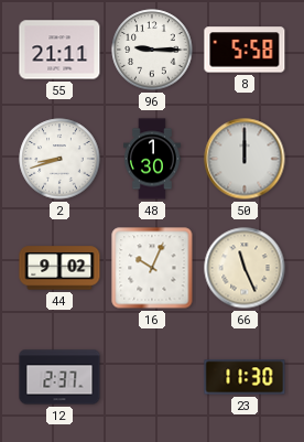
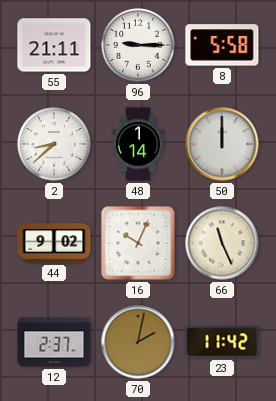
2: 8:42 -> 8:38 (54, 144)
48: 1:30 -> 1:14 (138, 144)
70: none -> 2:02 (138, 342)
23: 11:30 -> 11:42 (222, 342)
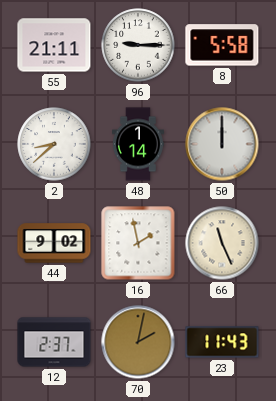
16: 10:04 -> 1:58 (138, 243)
23: 11:42 -> 11:43 (222, 342)
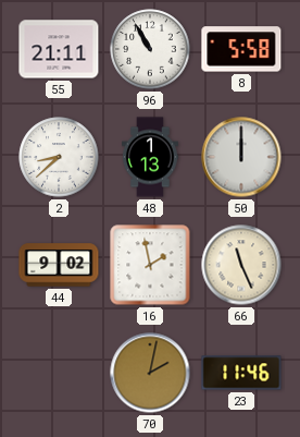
96: 9:15 -> 10:55 (150, 49)
48: 1:14 -> 1:13 (150, 157)
12: 2:37 -> none (54, 342)
23: 11:43 -> 11:46 (241, 373)
